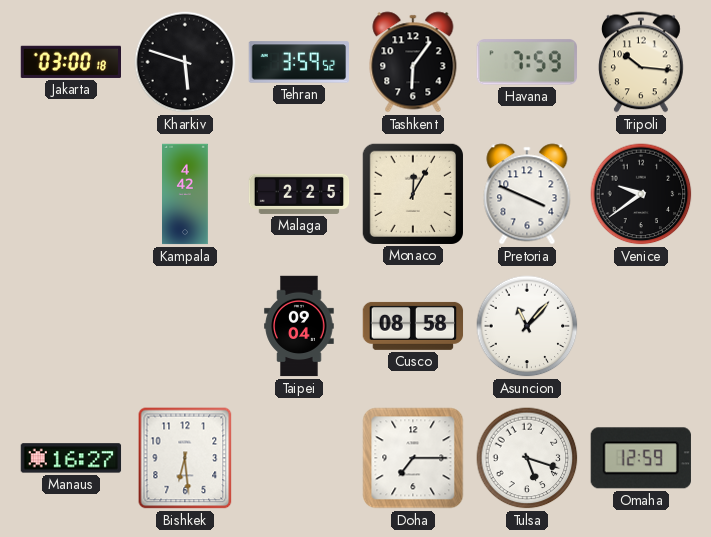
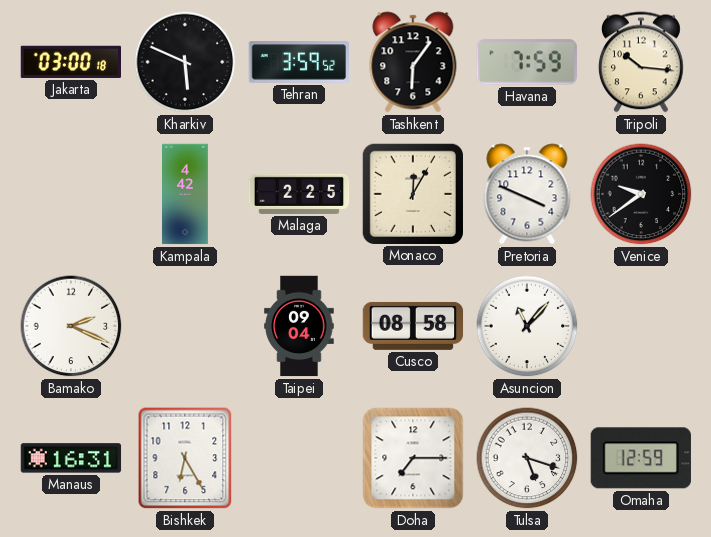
Kharkiv: 5:48 -> 5:49 (185, 62)
Bamako: none -> 2:19 (71, 326)
Manaus: 16:27 -> 16:31 (71, 458)
Bishkek: 6:29 -> 6:25 (185, 458)
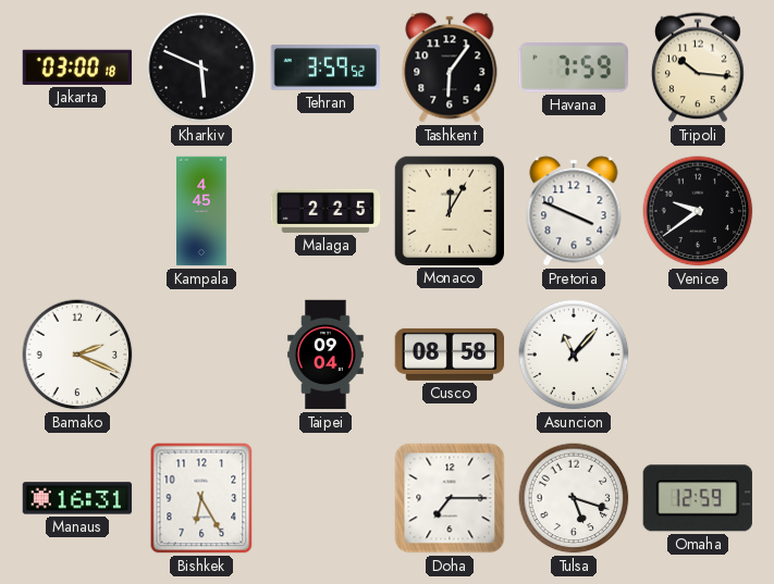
Kampala: 4:42 -> 4:45 (202, 211)
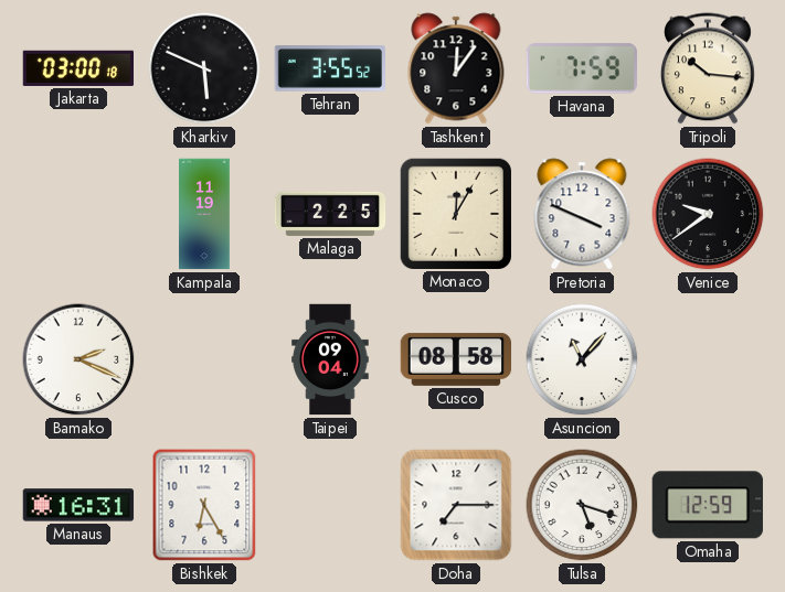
Tehran: 3:59 -> 3:55 (330, 68)
Tashkent: 6:06 -> 12:06 (456, 68)
Kampala: 4:45 -> 11:19 (205, 214)
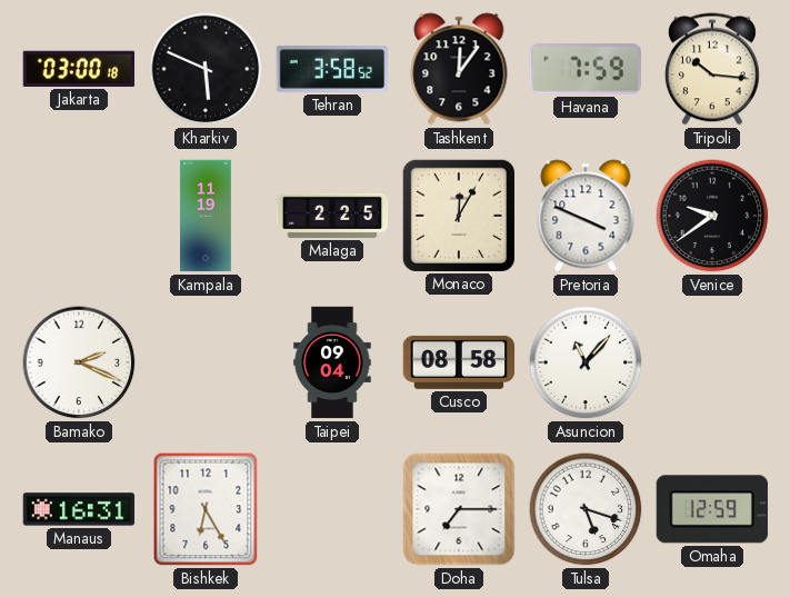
Tehran: 3:55 -> 3:58 (332, 69)
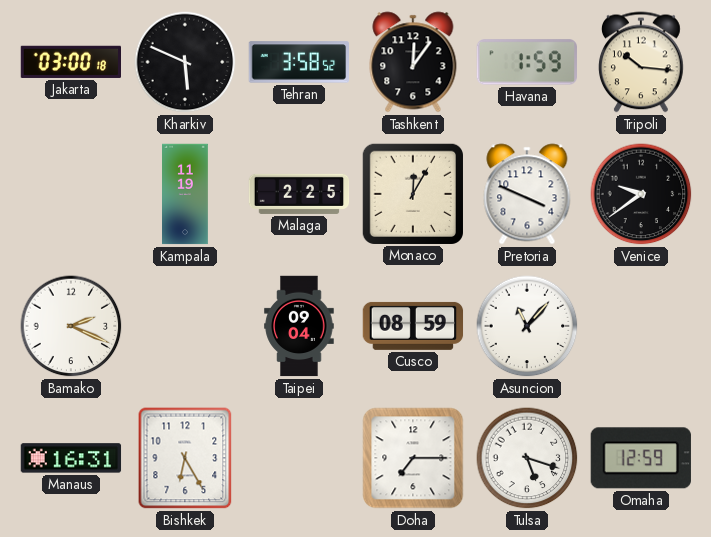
Havana: 7:59 -> 1:59 (527, 62)
Cusco: 08:58 -> 08:59 (413, 326)
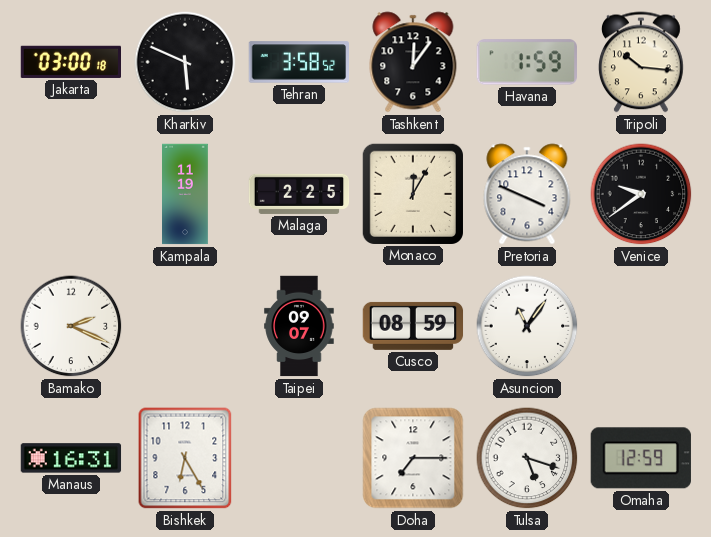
Taipei: 09:04 -> 09:07 (299, 326)
Asuncion: 11:07 -> 11:06 (527, 326)
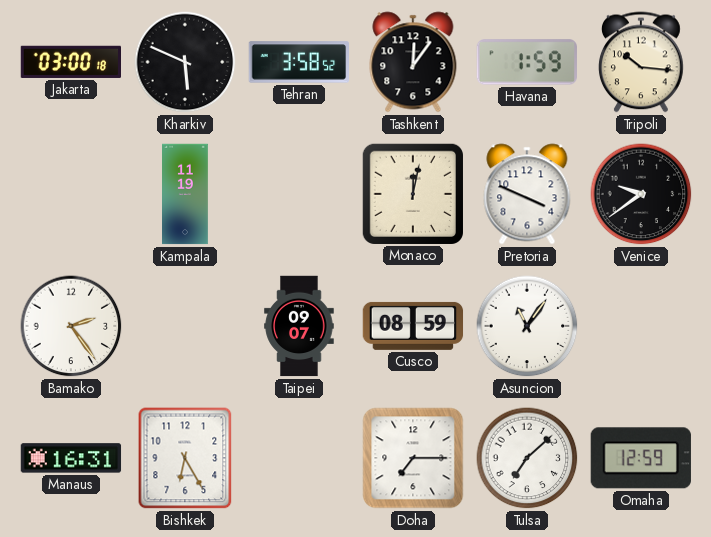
Malaga: 2:25 -> none (299, 194)
Monaco: 12:05 -> 12:02 (412, 193)
Bamako: 2:19 -> 2:24 (71, 326)
Tulsa: 5:18 -> 7:08 (527, 458)
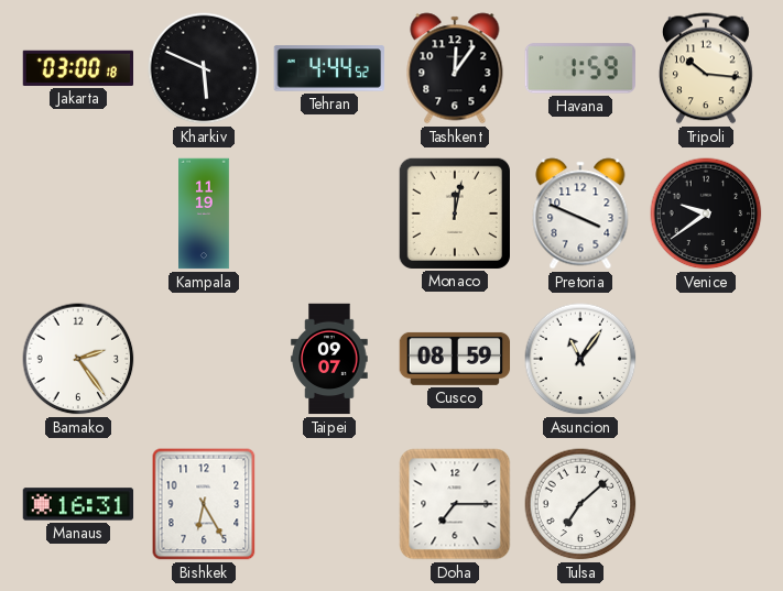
Tehran: 3:58 -> 4:44 (329, 68)
Omaha: 12:59 -> none (641, 458)
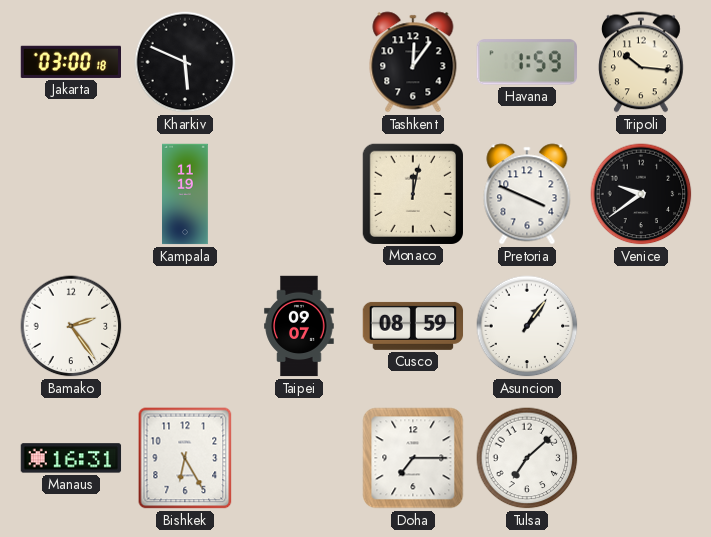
Tehran: 4:44 -> none (329, 68)
Asuncion: 11:06 -> 1:06 (527, 326)
